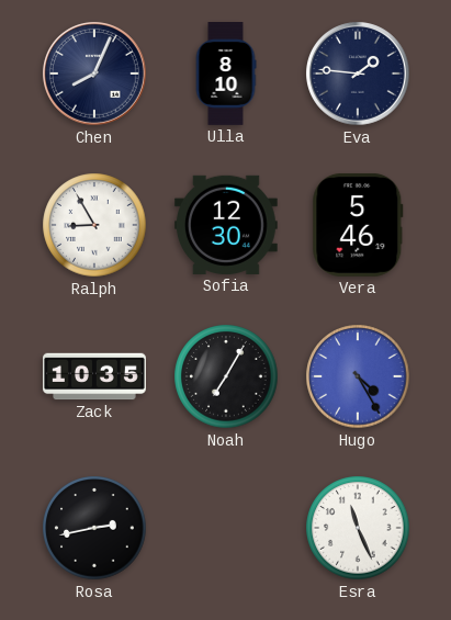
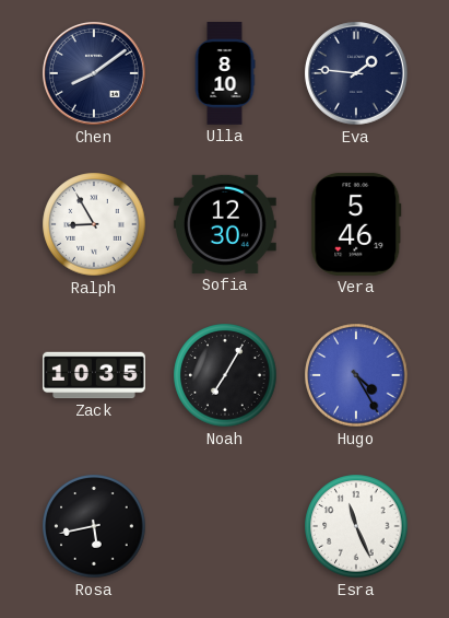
Chen: 8:04 -> 8:09 (95, 74)
Rosa: 2:43 -> 5:43 (94, 526)
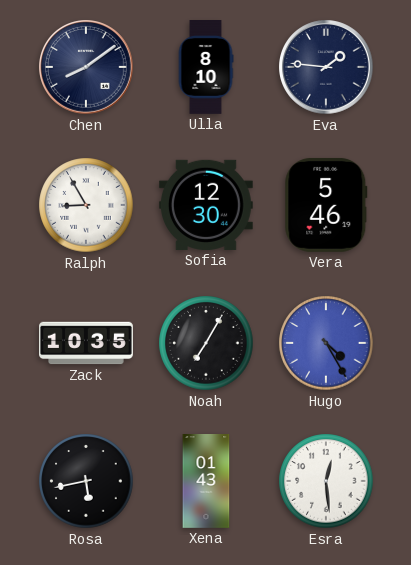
Xena: none -> 01:43 (206, 482)
Esra: 11:26 -> 12:29 (326, 481)
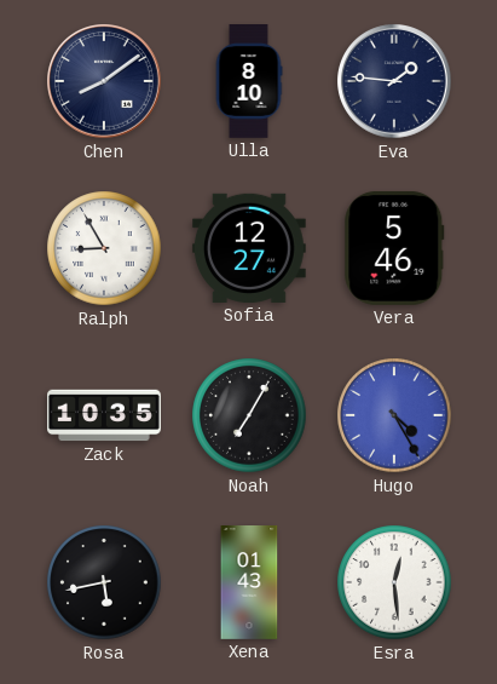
Sofia: 12:30 -> 12:27 (249, 248)
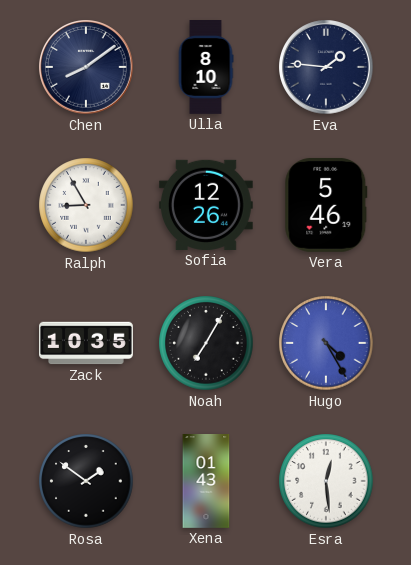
Sofia: 12:27 -> 12:26 (206, 205)
Rosa: 5:43 -> 1:51 (86, 481)
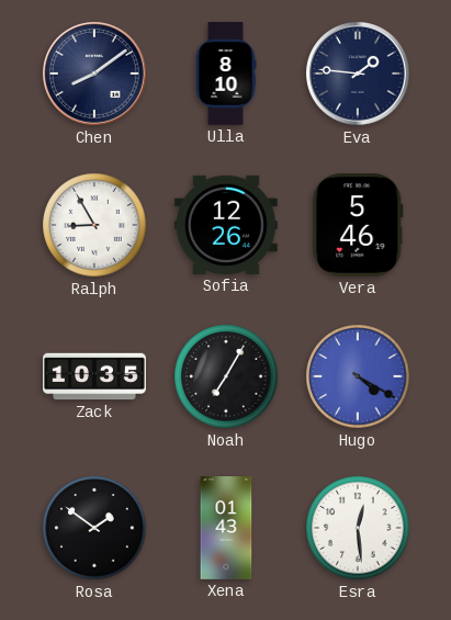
Hugo: 4:25 -> 4:20 (358, 376)
